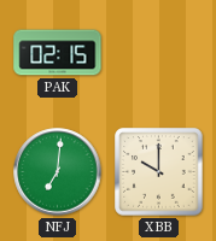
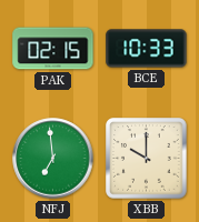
BCE: none -> 10:33 (147, 49)
NFJ: 7:01 -> 6:59 (53, 159)
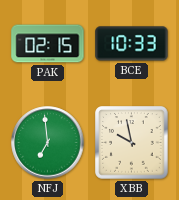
XBB: 10:00 -> 9:58 (132, 143)
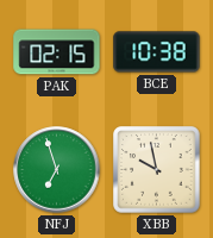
BCE: 10:33 -> 10:38 (157, 52)
NFJ: 6:59 -> 6:57 (57, 170)
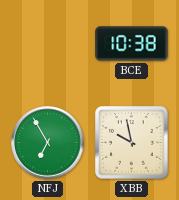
PAK: 02:15 -> none (57, 52)
NFJ: 6:57 -> 6:55 (48, 143)
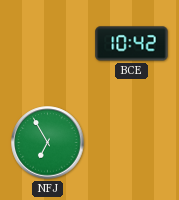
BCE: 10:38 -> 10:42 (132, 44)
XBB: 9:58 -> none (132, 143)
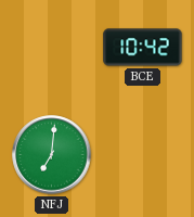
NFJ: 6:55 -> 7:01 (52, 155)
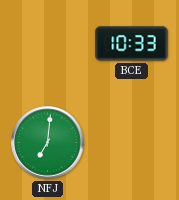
BCE: 10:42 -> 10:33 (132, 44)
